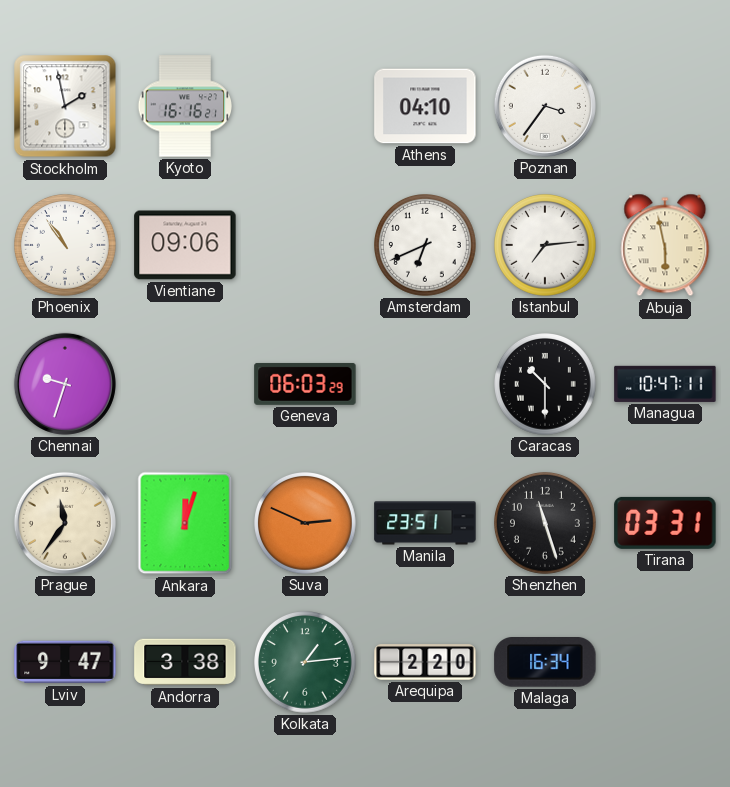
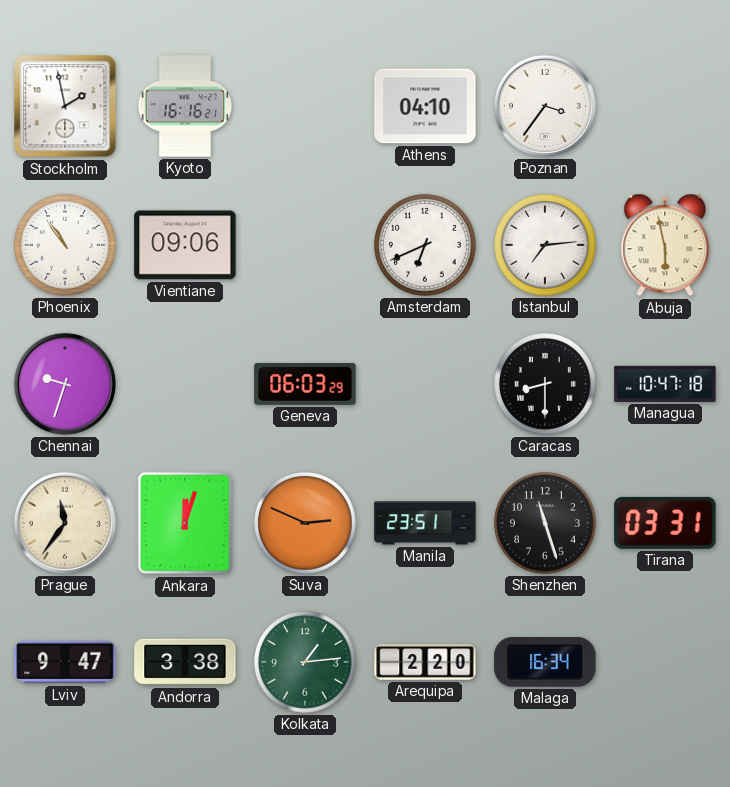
Caracas: 10:30 -> 8:30 (546, 385)
Managua: 10:47:11 -> 10:47:18 (665, 384)
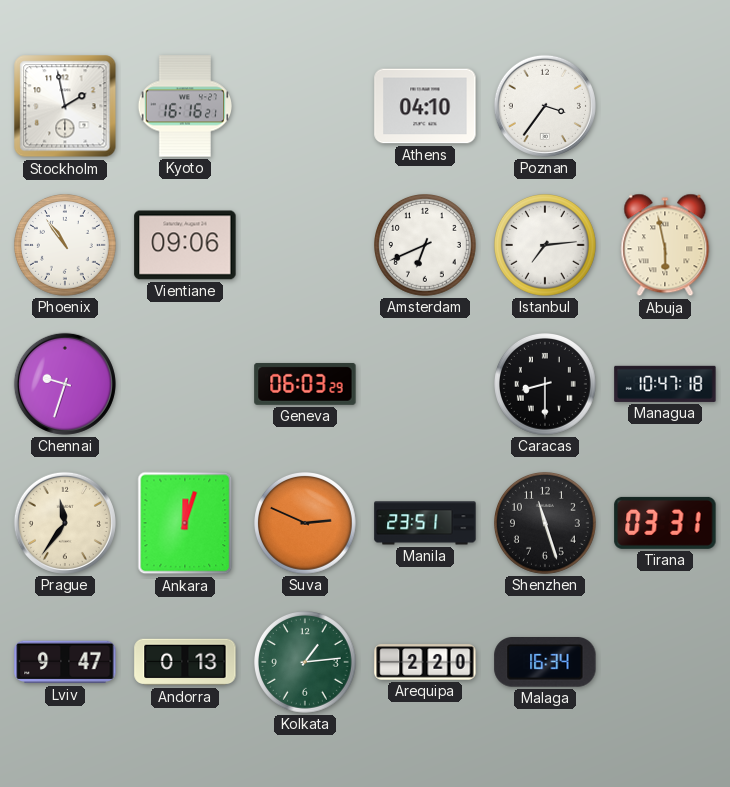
Andorra: 3:38 -> 0:13 (185, 662)
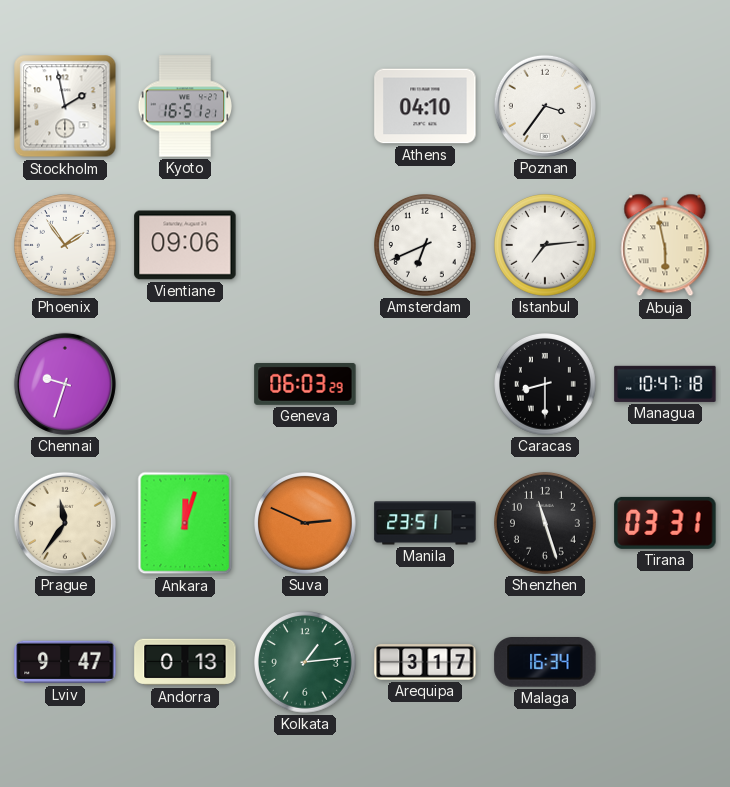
Kyoto: 16:16 -> 16:51 (184, 106)
Phoenix: 10:54 -> 1:54 (66, 246)
Arequipa: 2:20 -> 3:17 (425, 662)
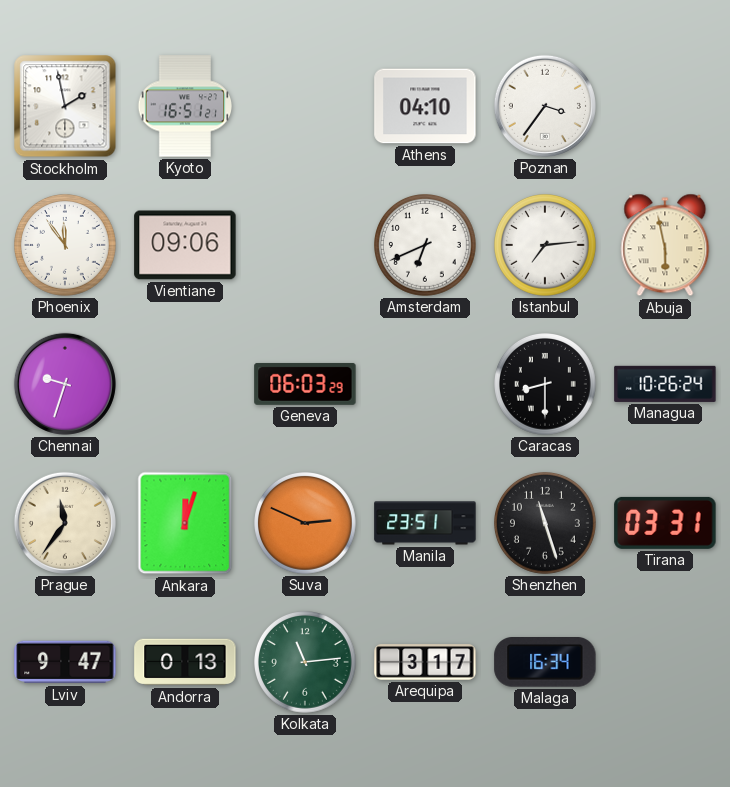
Phoenix: 1:54 -> 11:54 (66, 246)
Managua: 10:47 -> 10:26 (665, 384)
Kolkata: 1:14 -> 11:14 (306, 663)
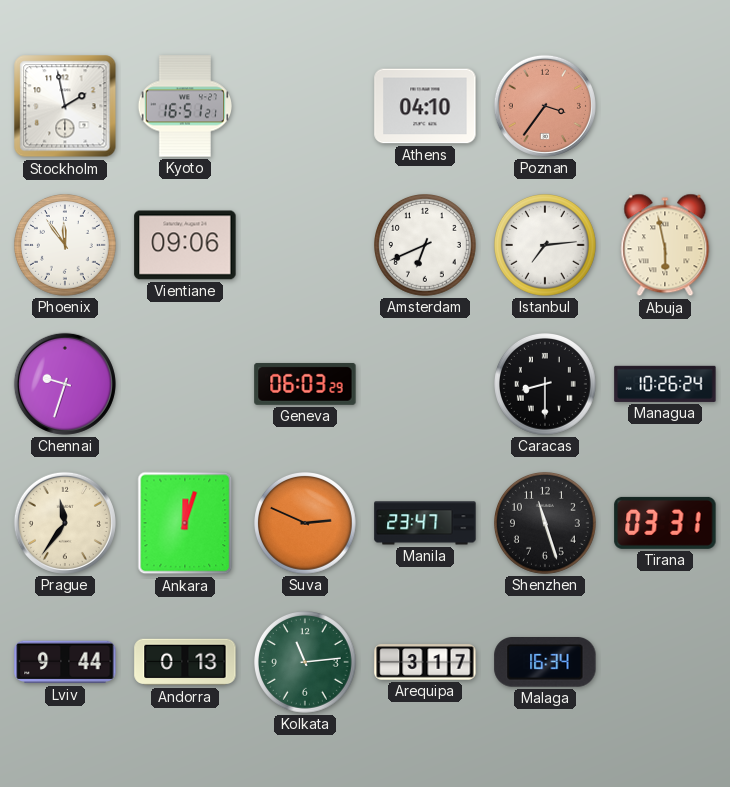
Poznan dial: white -> salmon (545, 106)
Manila: 23:51 -> 23:47 (425, 523)
Lviv: 9:47 -> 9:44 (65, 662)
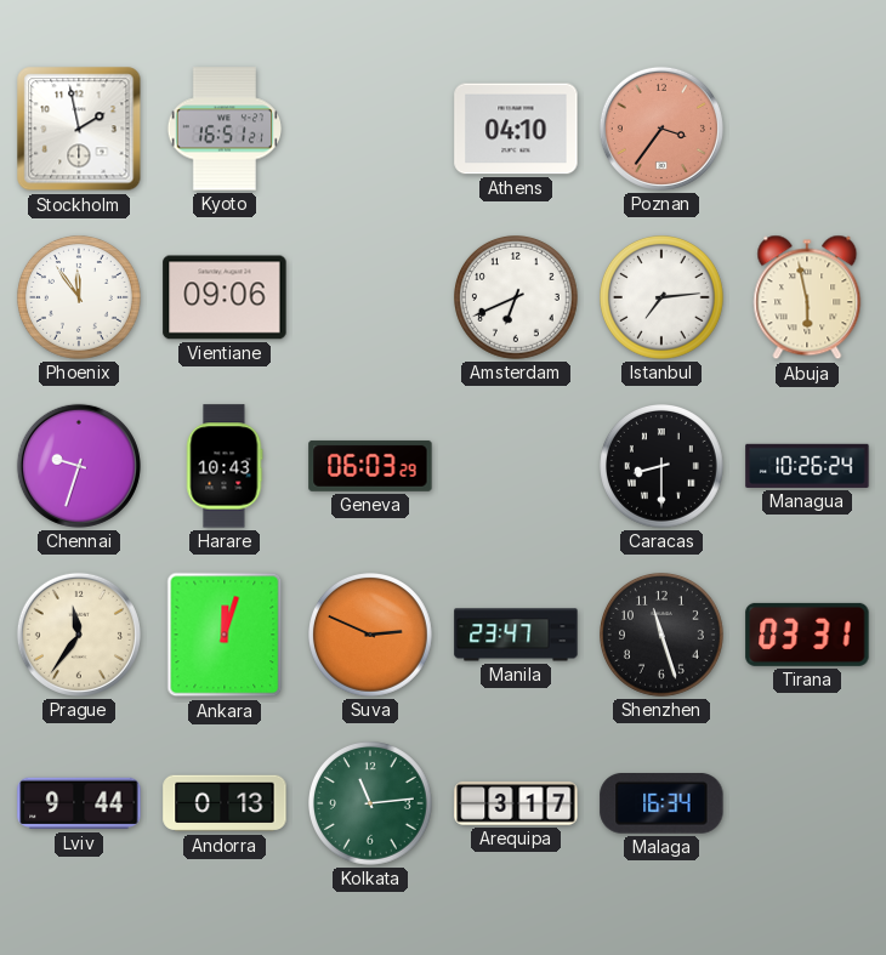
Harare: none -> 10:43 (225, 466)
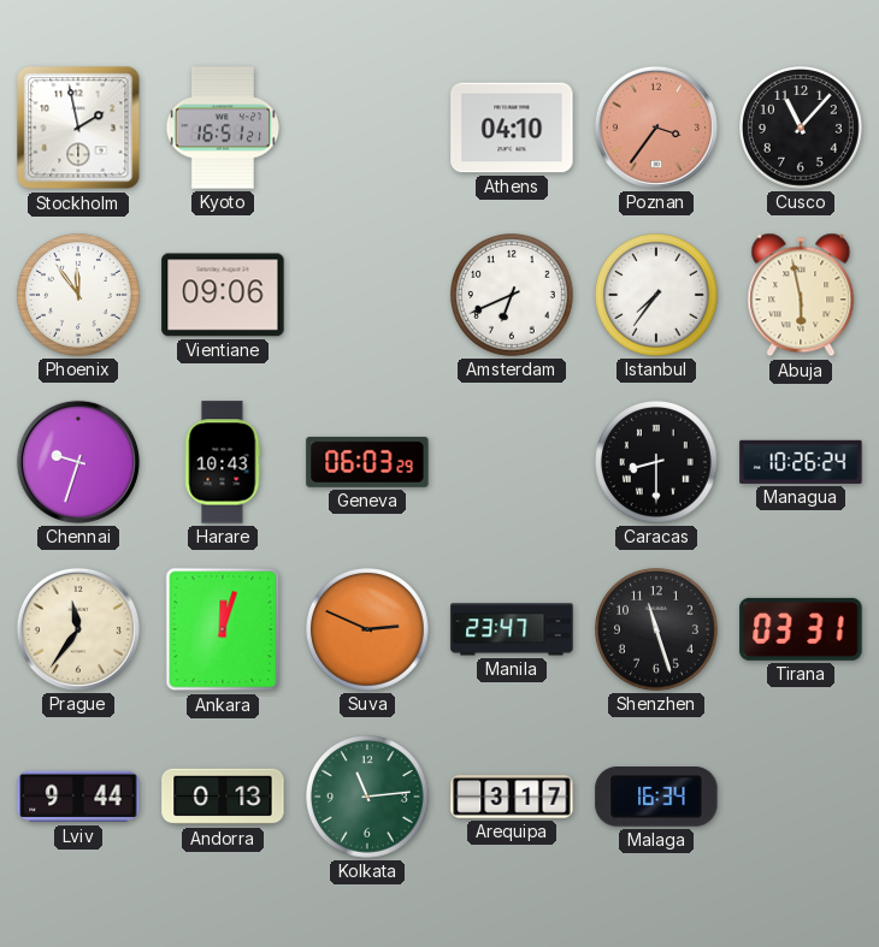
Cusco: none -> 11:07 (802, 129)
Istanbul: 7:14 -> 7:36 (657, 296)
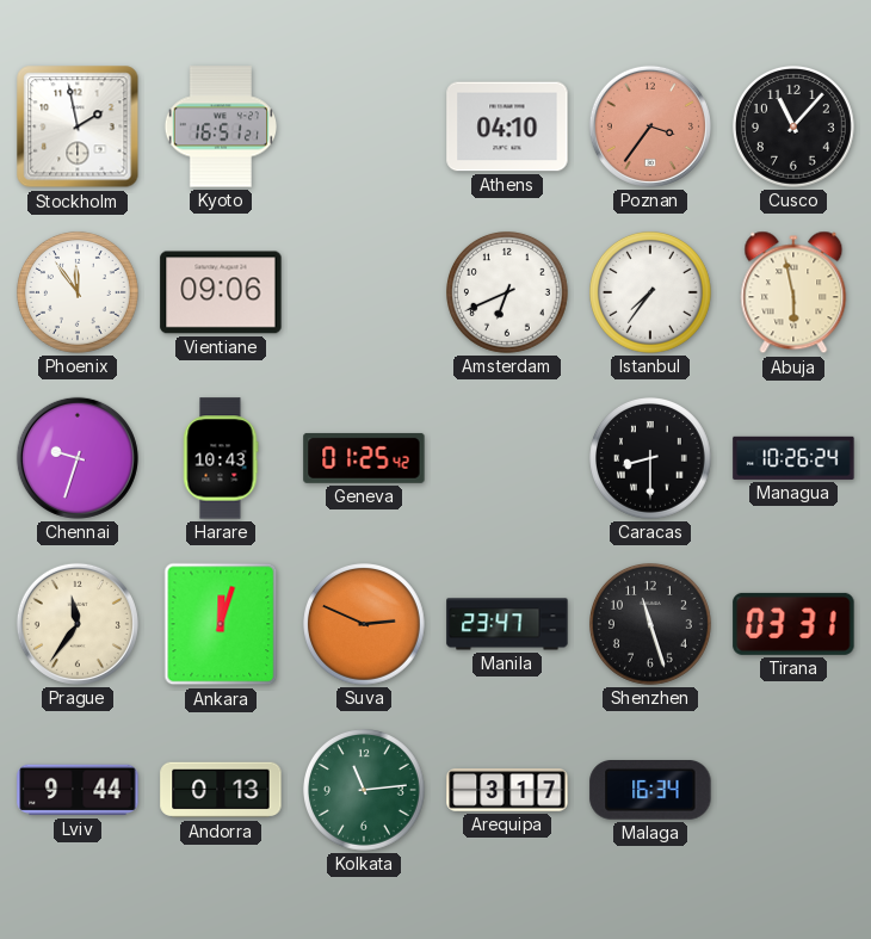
Geneva: 06:03 -> 01:25 (364, 458)
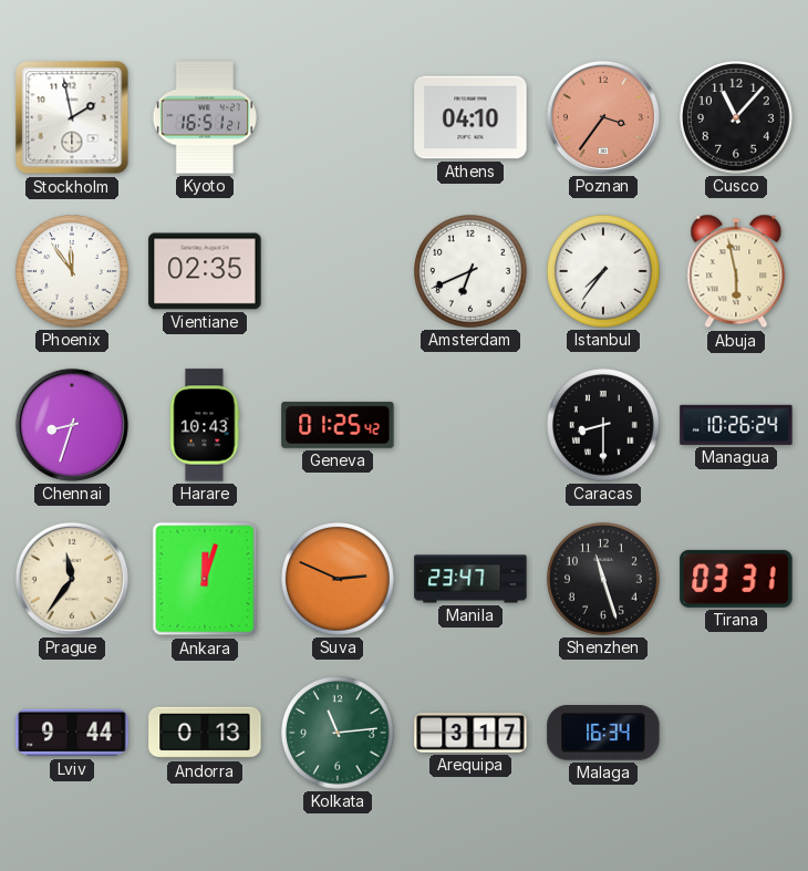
Vientiane: 09:06 -> 02:35 (205, 271)
Chennai: 9:33 -> 8:33 (72, 425)
